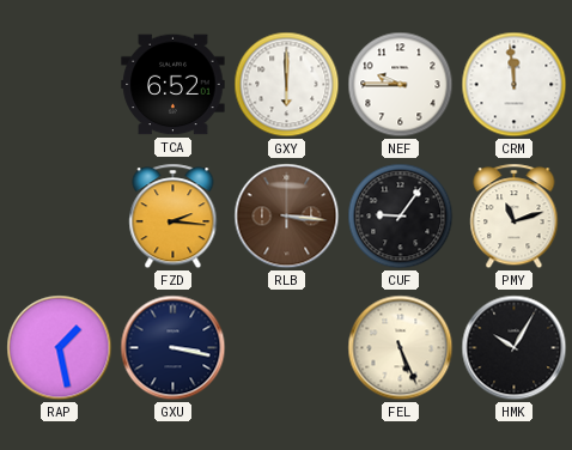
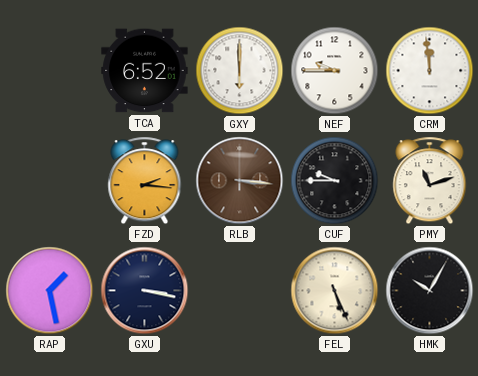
CUF: 9:06 -> 9:45 (335, 181)
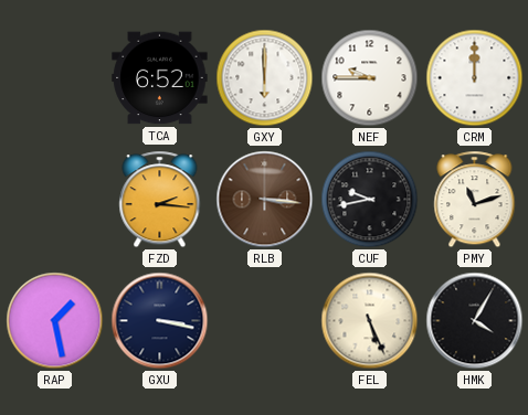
CRM: 11:59 -> 12:00 (475, 78)
CUF: 9:45 -> 9:43 (370, 200)
HMK: 10:05 -> 4:05 (475, 321)
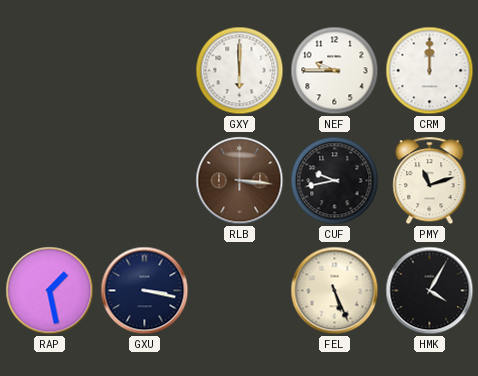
TCA: 6:52 -> none (160, 78)
FZD: 2:16 -> none (160, 200)
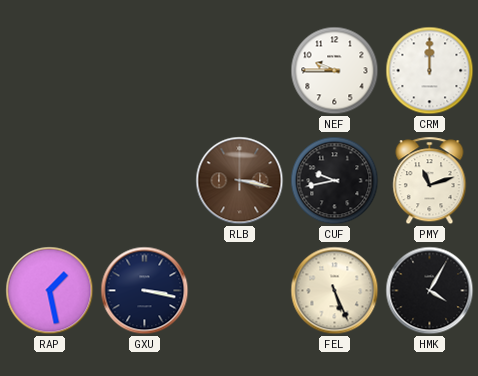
GXY: 6:00 -> none (240, 71)
RLB: 3:16 -> 3:17 (240, 181)
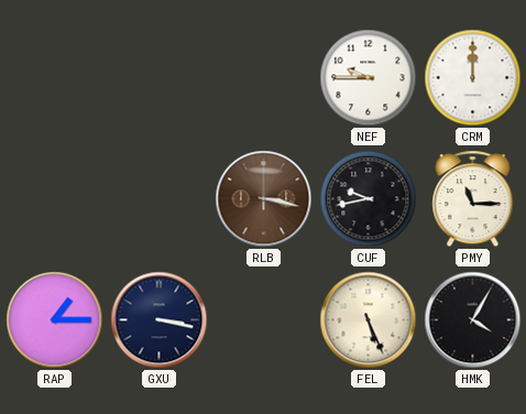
PMY: 11:12 -> 11:15 (473, 199)
RAP: 1:28 -> 1:15 (55, 320)
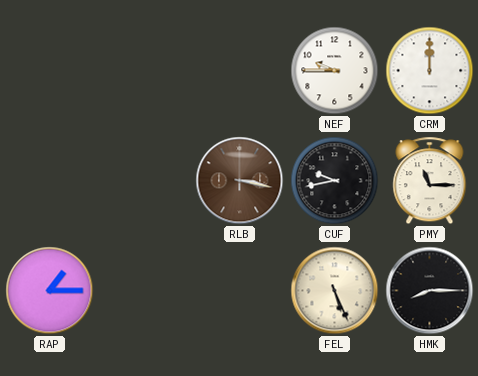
GXU: 3:17 -> none (160, 320)
HMK: 4:05 -> 8:15 (430, 291)
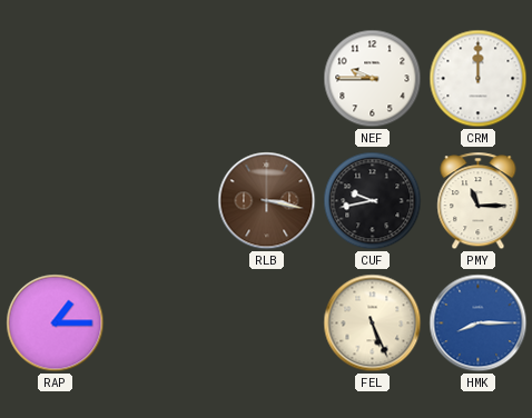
HMK dial: black -> blue (479, 324)
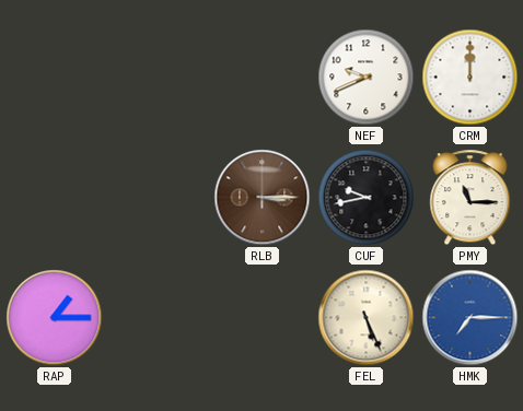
NEF: 9:45 -> 9:41 (367, 78)
RLB: 3:17 -> 3:15 (263, 198)
HMK: 8:15 -> 7:15 (470, 318)
